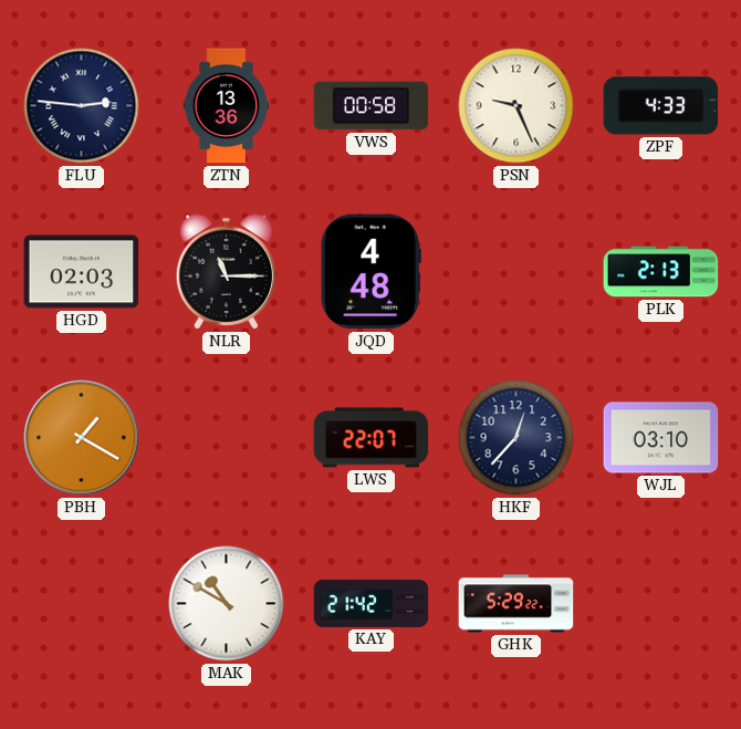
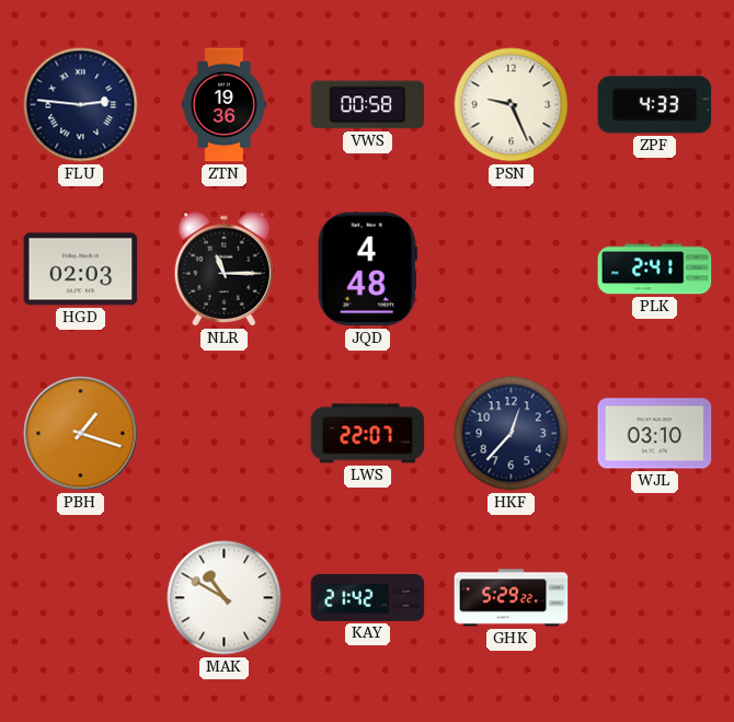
ZTN: 13:36 -> 19:36 (225, 105)
PLK: 2:13 -> 2:41 (655, 270)
PBH: 1:20 -> 1:18 (81, 434)
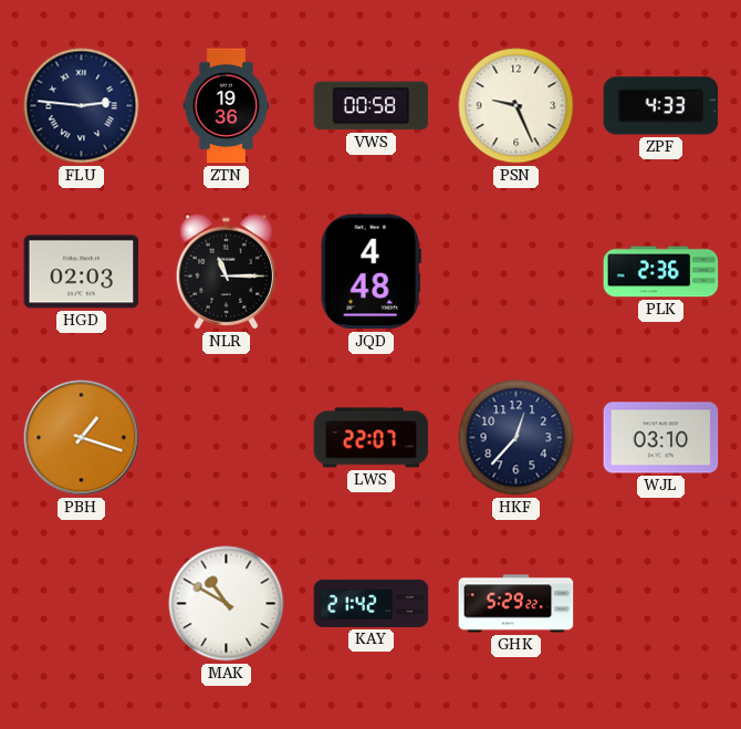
PLK: 2:41 -> 2:36 (661, 272)
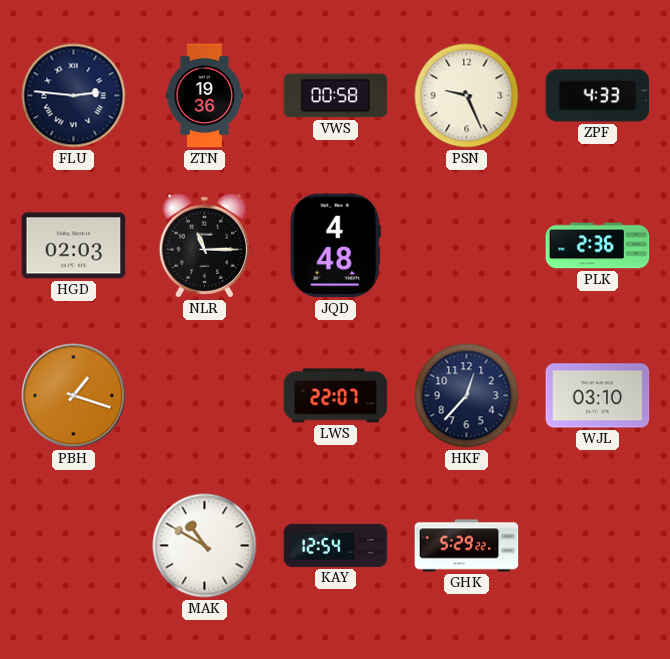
KAY: 21:42 -> 12:54 (336, 545)
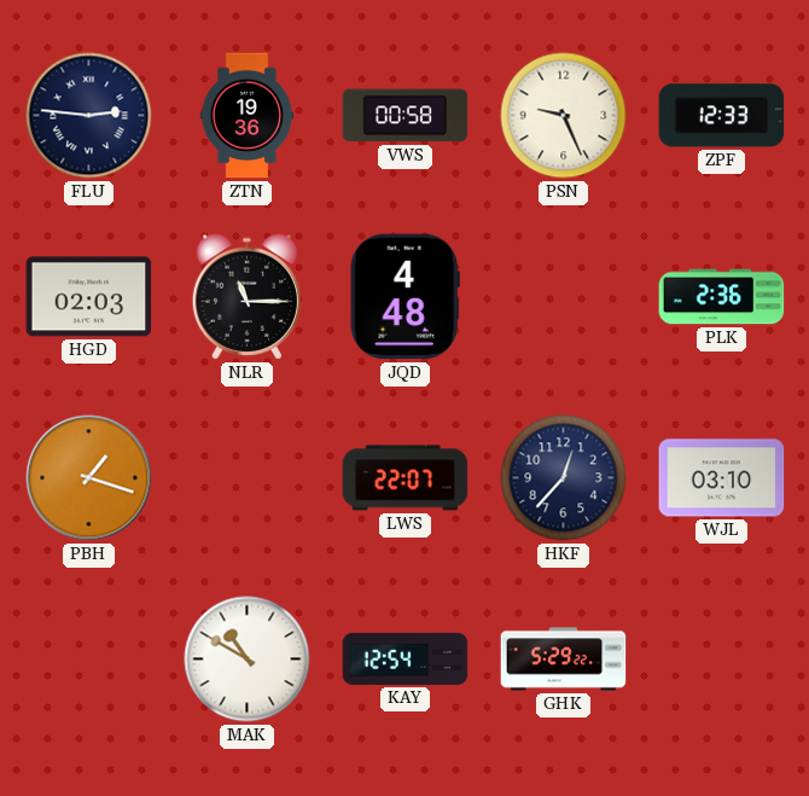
ZPF: 4:33 -> 12:33 (722, 116)
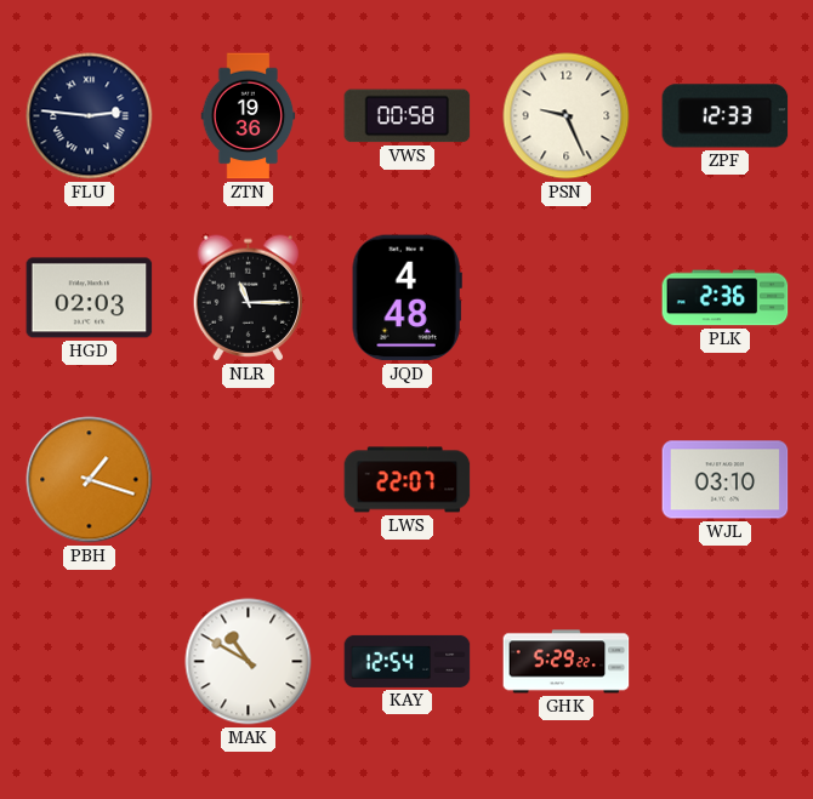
HKF: 12:37 -> none (564, 478)
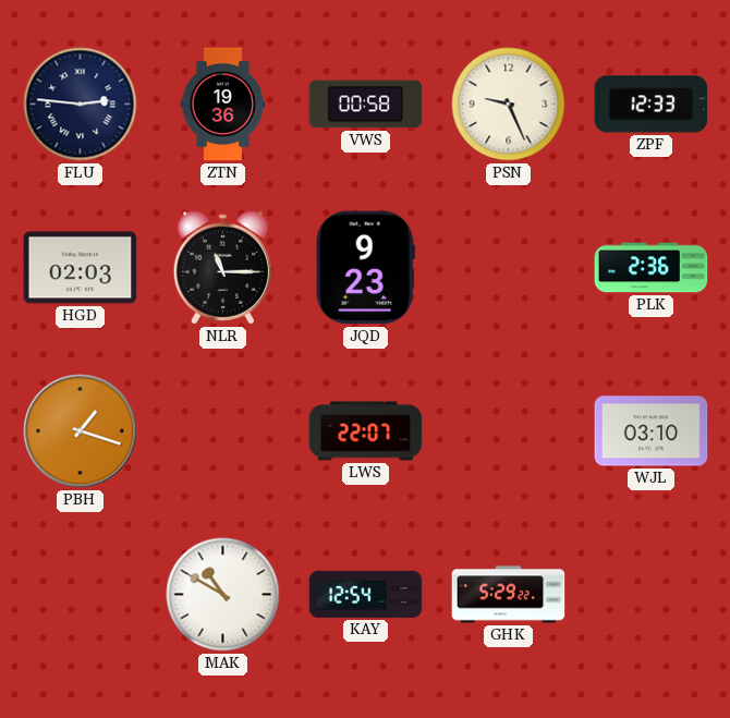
JQD: 4:48 -> 9:23 (365, 268)
